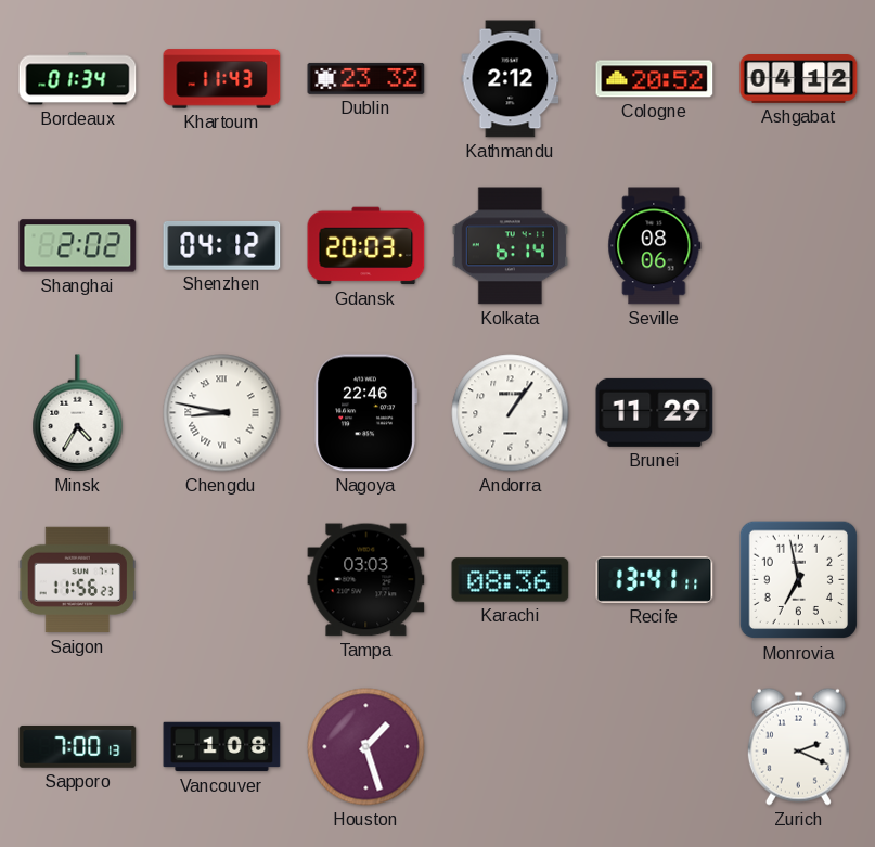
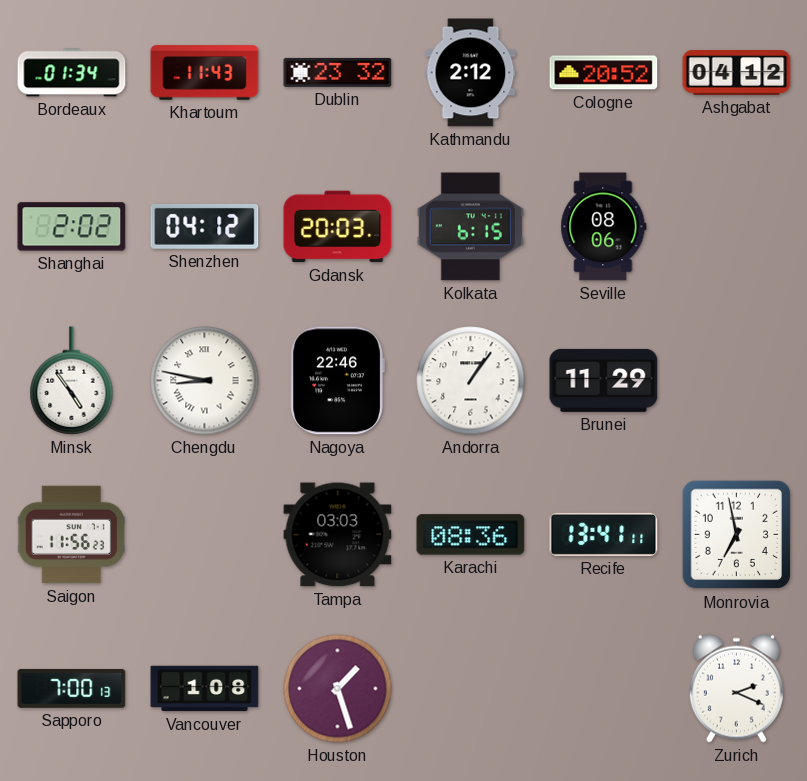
Kolkata: 6:14 -> 6:15 (470, 227)
Minsk: 4:35 -> 4:54 (72, 381)
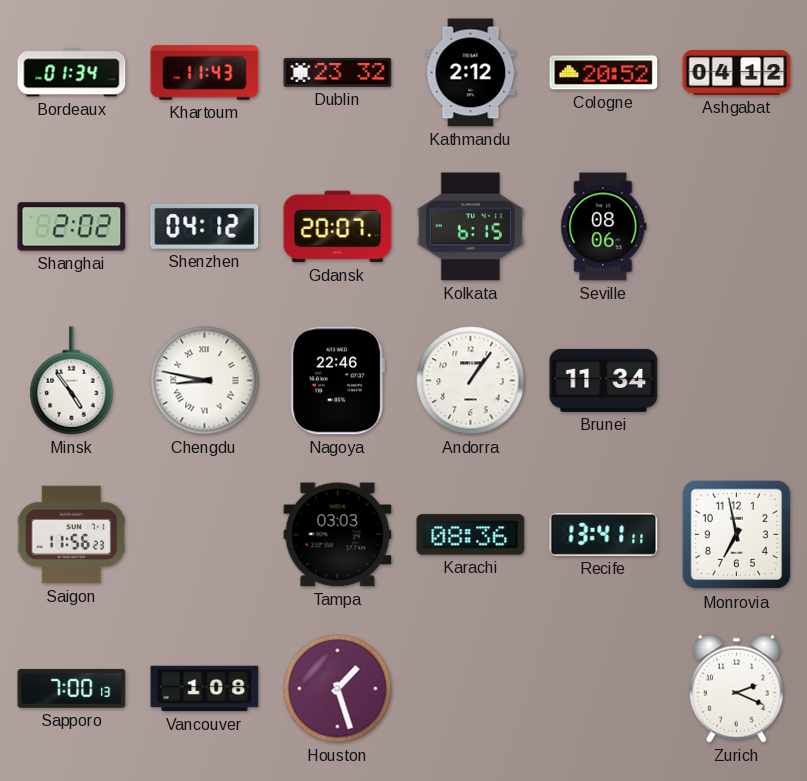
Gdansk: 20:03 -> 20:07 (338, 227)
Brunei: 11:29 -> 11:34 (604, 380)
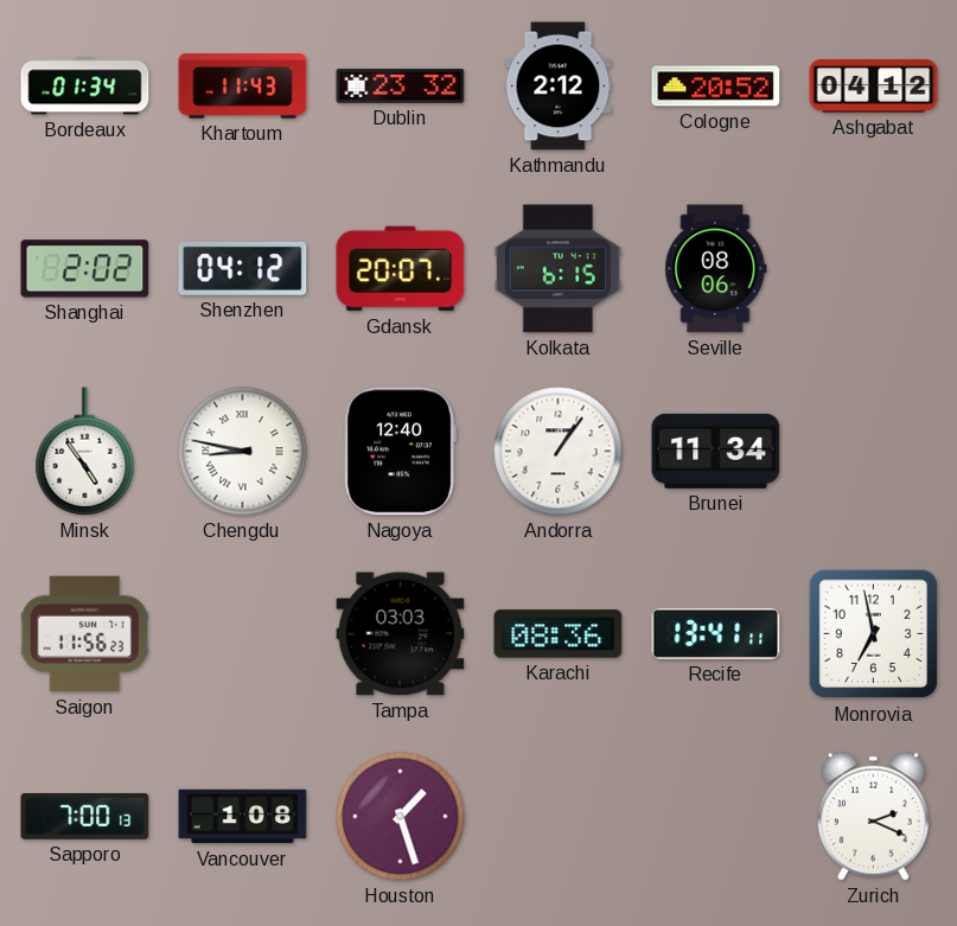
Nagoya: 22:46 -> 12:40 (400, 452)
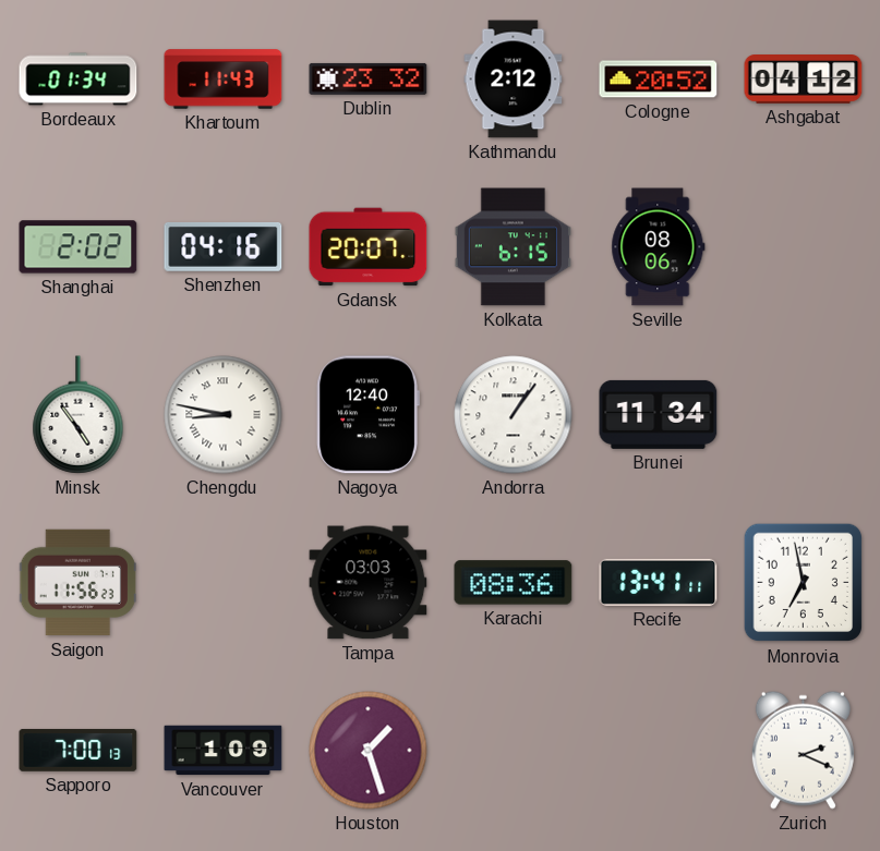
Shenzhen: 04:12 -> 04:16 (224, 246)
Vancouver: 1:08 -> 1:09 (224, 751)
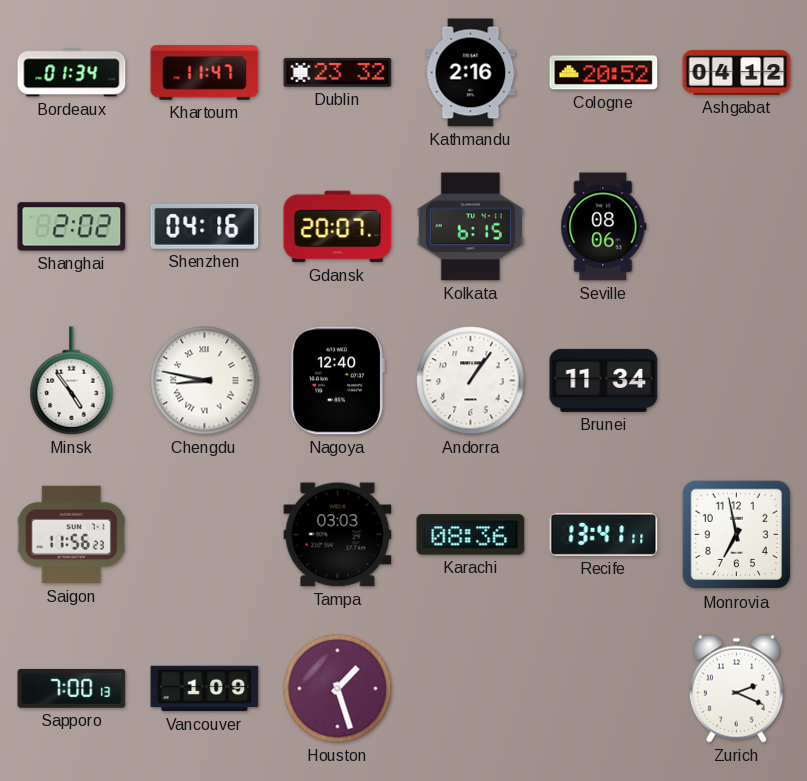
Khartoum: 11:43 -> 11:47 (205, 73)
Kathmandu: 2:12 -> 2:16 (471, 73)
